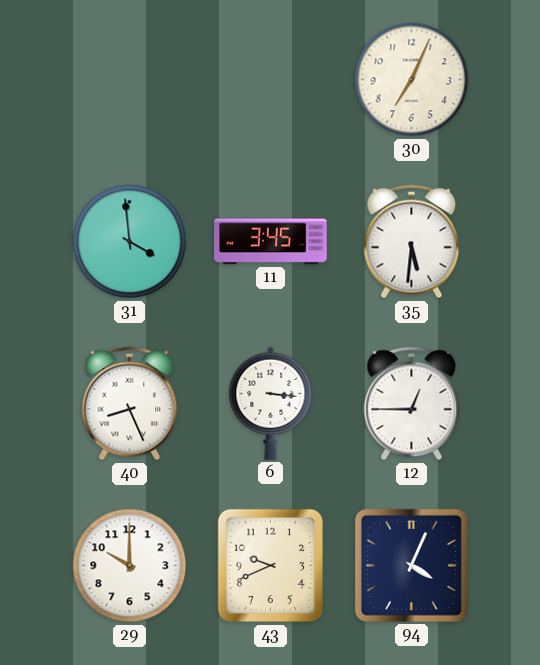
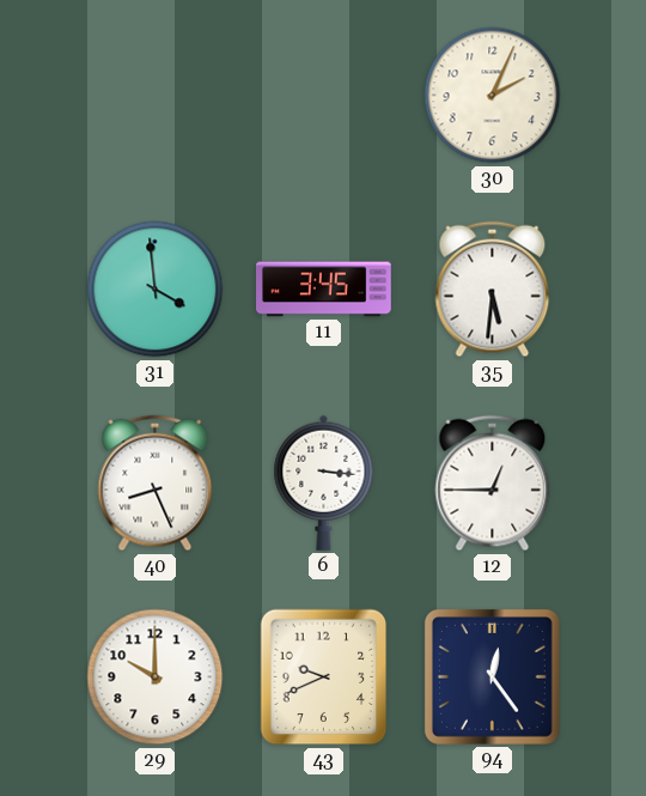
30: 7:04 -> 2:04 (493, 96)
94: 4:04 -> 12:24 (492, 676)
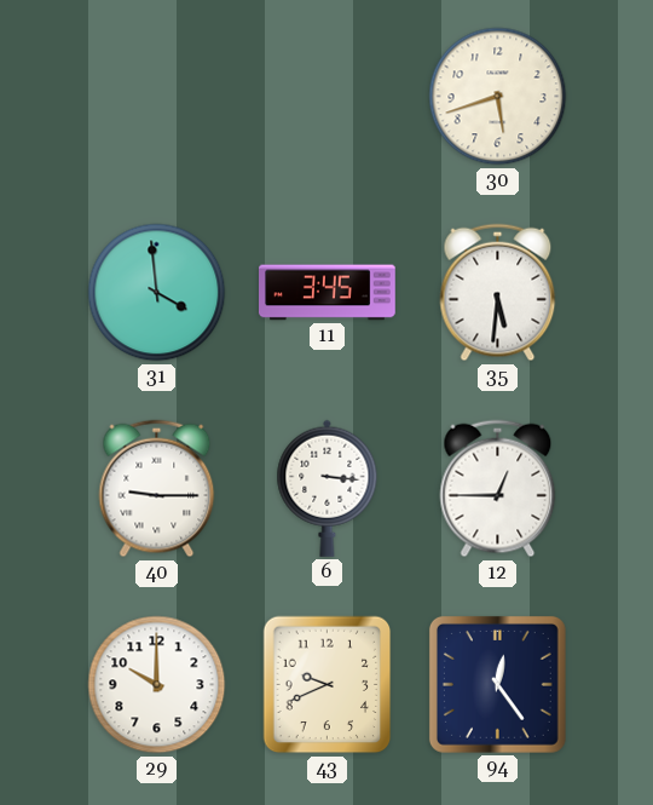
30: 2:04 -> 5:42 (498, 97)
40: 8:26 -> 9:15 (157, 489)
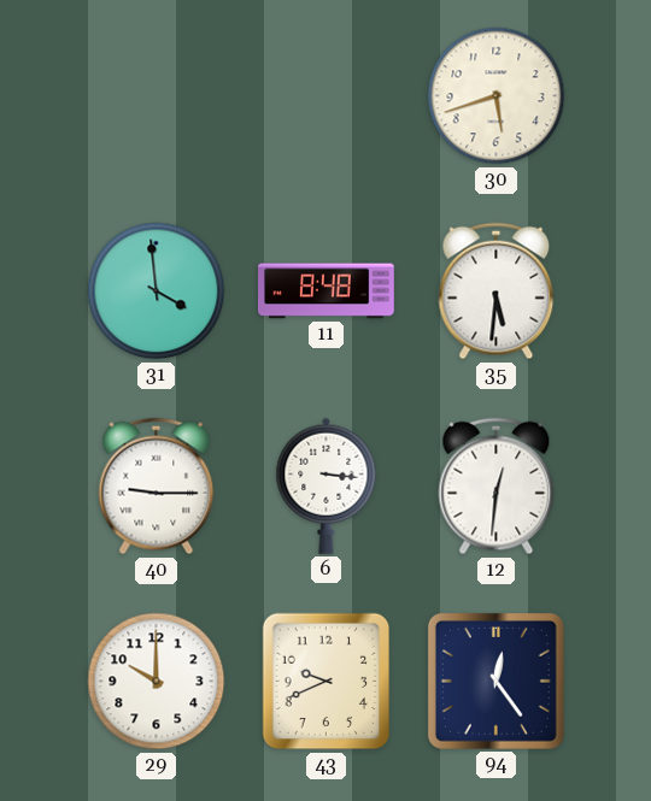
11: 3:45 -> 8:48 (327, 291)
12: 12:45 -> 12:31 (497, 487)
